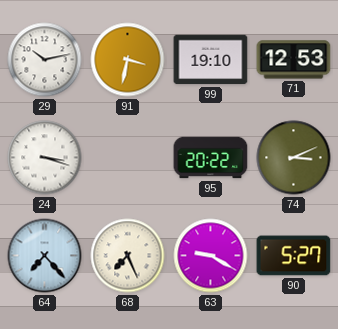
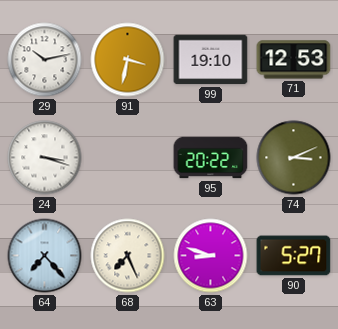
63: 9:20 -> 8:48 (211, 256)
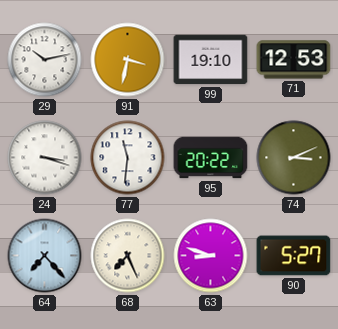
77: none -> 11:31 (128, 158)
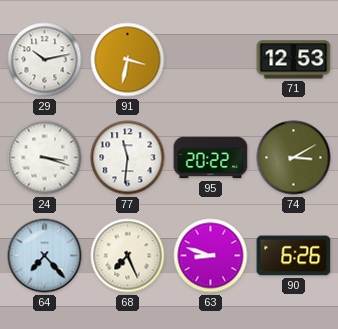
99: 19:10 -> none (211, 60)
74: 3:11 -> 3:10 (294, 158)
90: 5:27 -> 6:26 (294, 256)
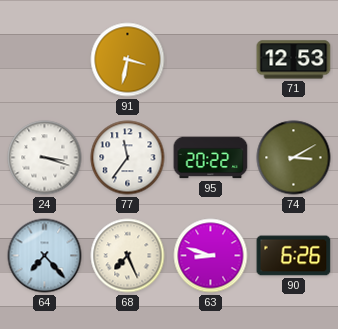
29: 10:13 -> none (45, 60)
77: 11:31 -> 11:36 (128, 158)
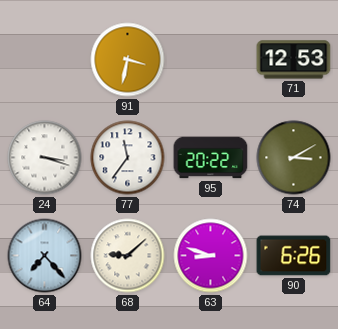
68: 7:26 -> 9:08 (128, 256)
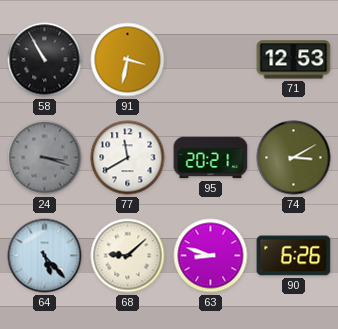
58: none -> 10:55 (45, 60)
24 dial: white -> grey (45, 158)
77: 11:36 -> 11:40 (128, 158)
95: 20:22 -> 20:21 (211, 158)
64: 7:23 -> 5:23 (45, 256)
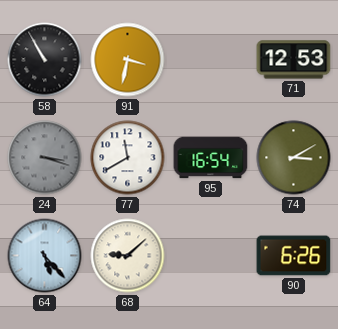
95: 20:21 -> 16:54 (211, 158)
63: 8:48 -> none (211, 256)
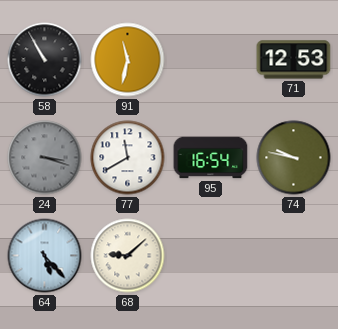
91: 3:32 -> 11:32 (128, 60)
74: 3:10 -> 9:47 (294, 158)
90: 6:26 -> none (294, 256)
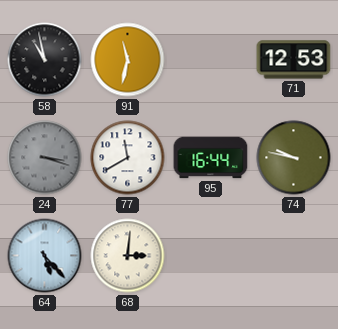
58: 10:55 -> 10:58 (45, 60)
95: 16:54 -> 16:44 (211, 158)
68: 9:08 -> 3:01 (128, 256)
